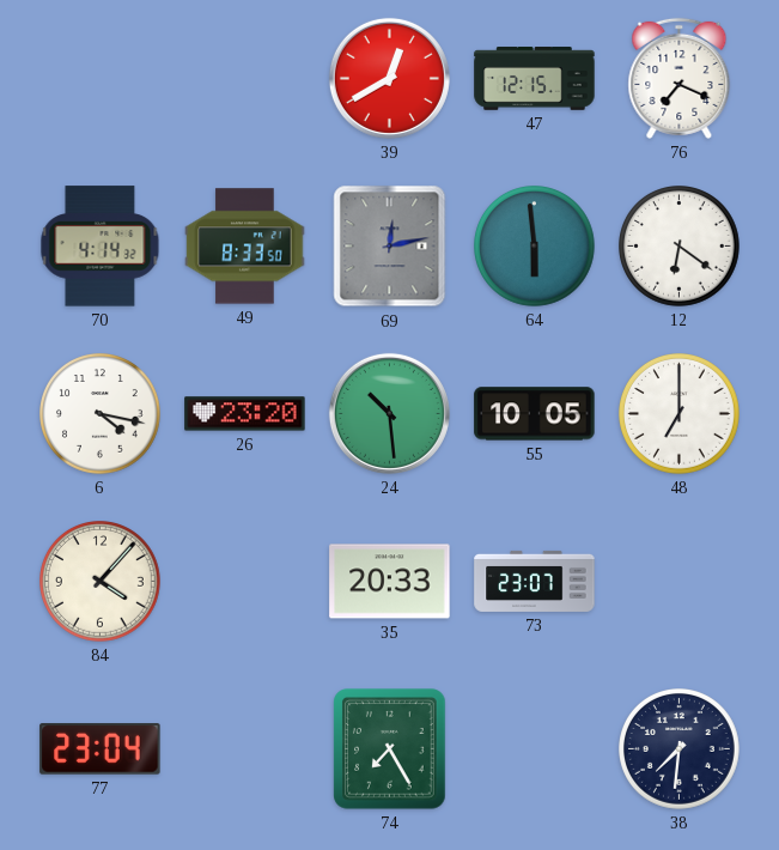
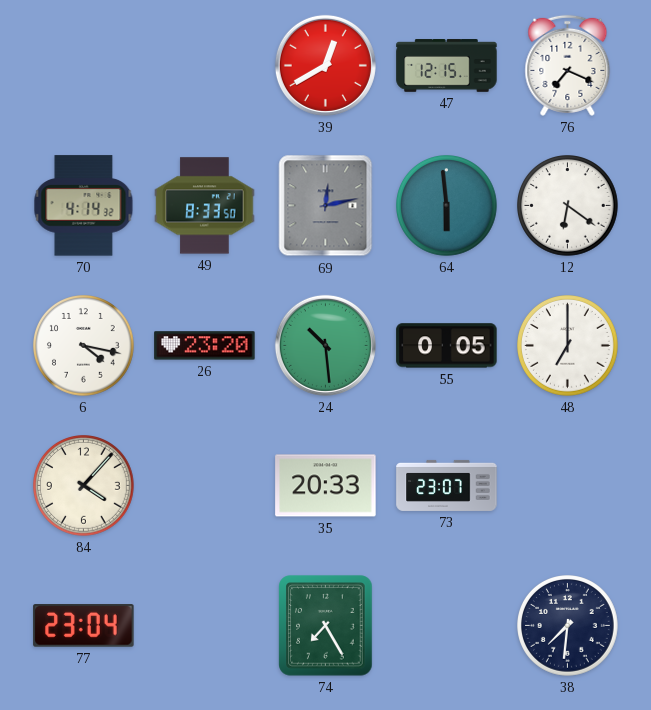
55: 10:05 -> 0:05 (447, 346)
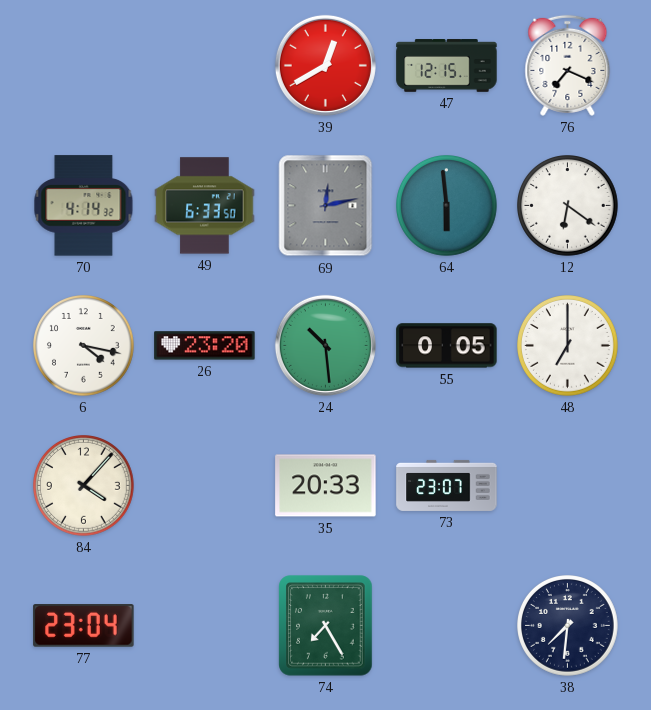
49: 8:33 -> 6:33 (205, 206)
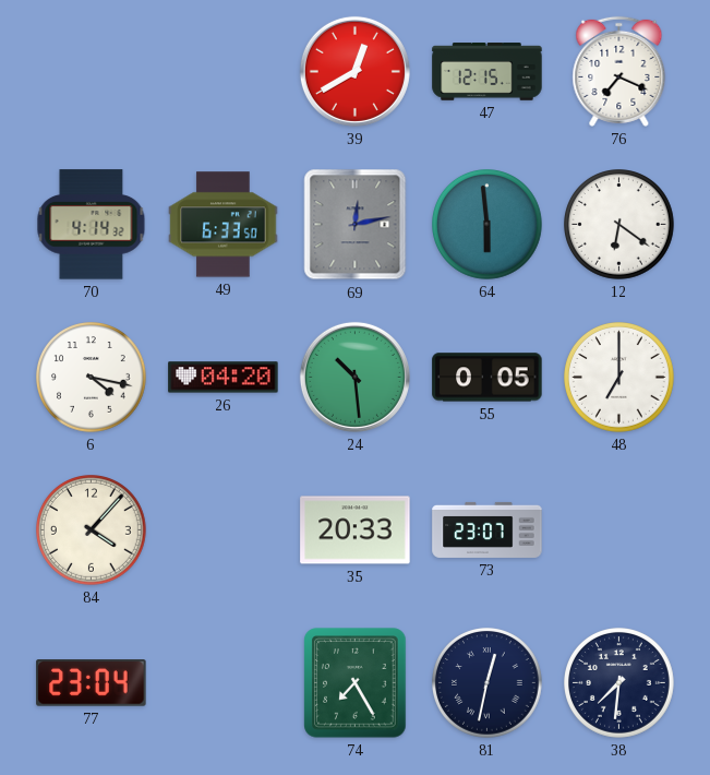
26: 23:20 -> 04:20 (224, 378)
81: none -> 12:32 (488, 683)
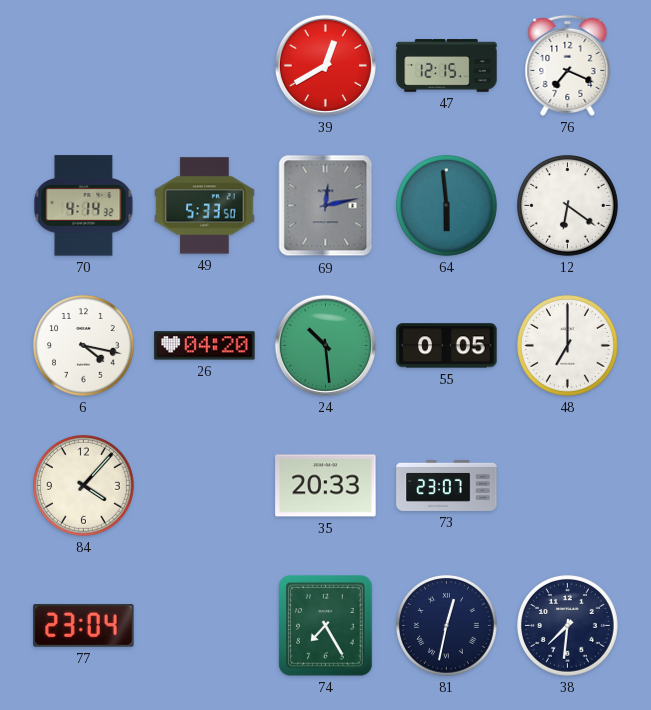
49: 6:33 -> 5:33 (205, 206)
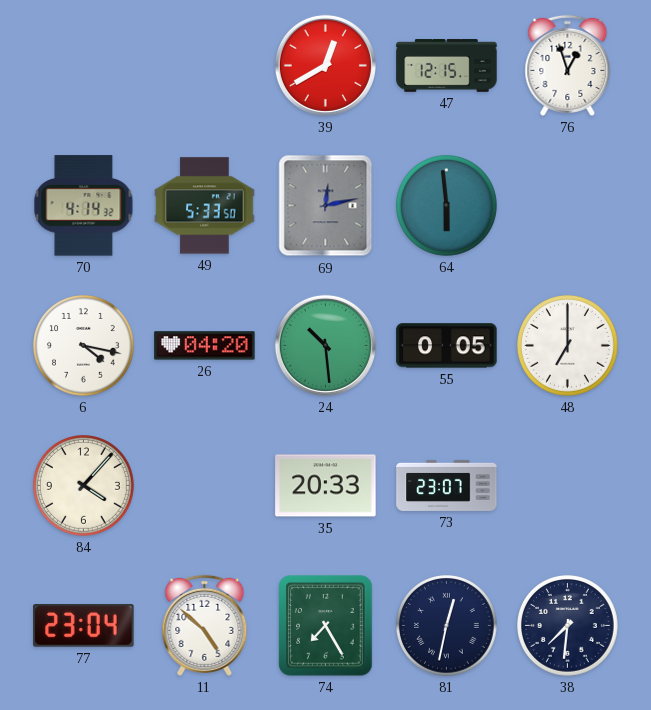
76: 7:19 -> 12:57 (568, 65)
12: 6:21 -> none (568, 206)
11: none -> 4:52 (205, 625)
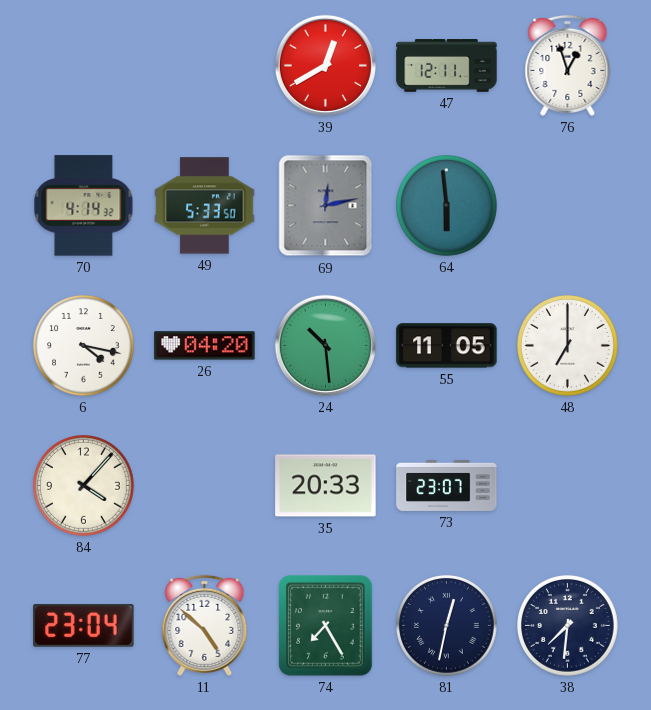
47: 12:15 -> 12:11 (447, 66)
55: 0:05 -> 11:05 (447, 346)
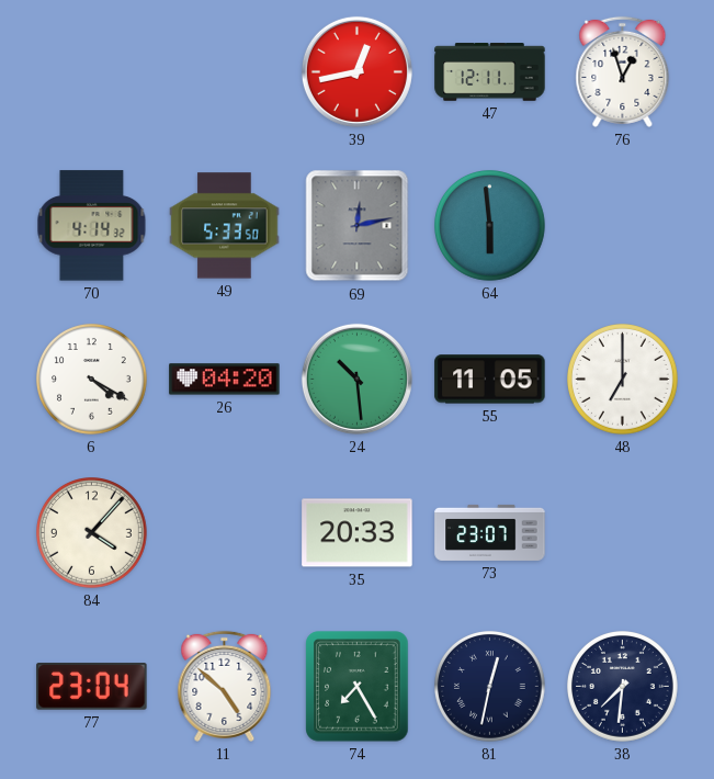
39: 12:40 -> 12:43 (356, 71)
6: 4:17 -> 4:20 (92, 380)
